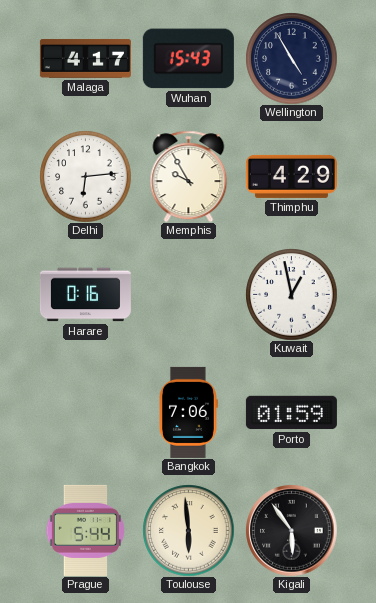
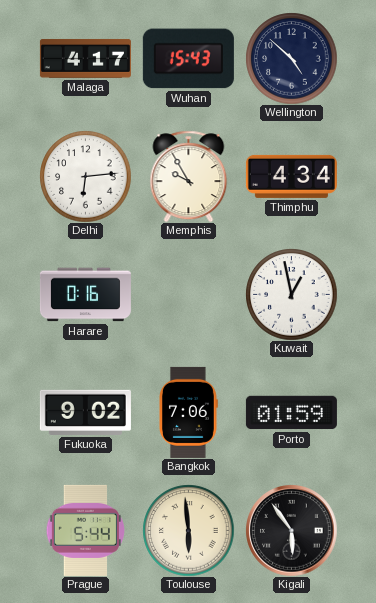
Wellington: 4:55 -> 4:52 (291, 58)
Thimphu: 4:29 -> 4:34 (291, 176)
Fukuoka: none -> 9:02 (85, 412)
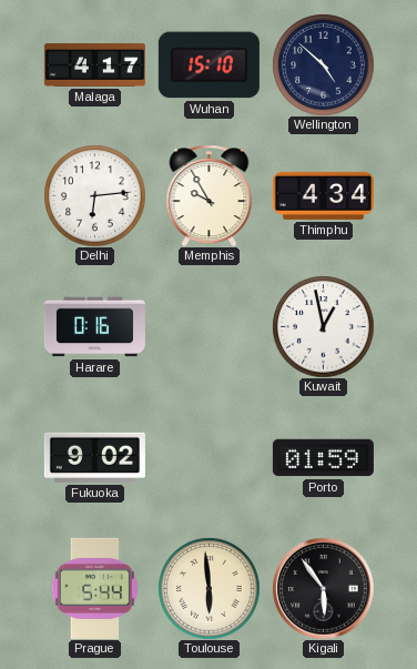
Wuhan: 15:43 -> 15:10 (208, 65)
Bangkok: 7:06 -> none (189, 412)
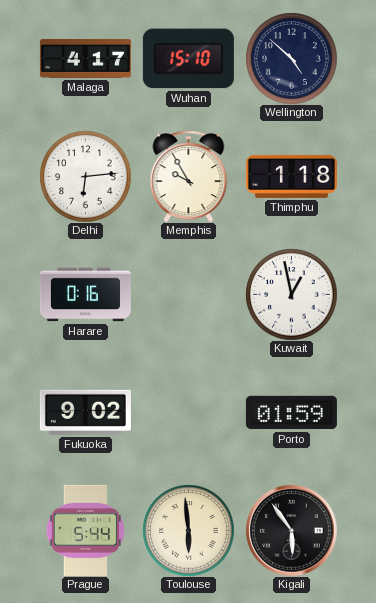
Thimphu: 4:34 -> 1:18 (291, 176)
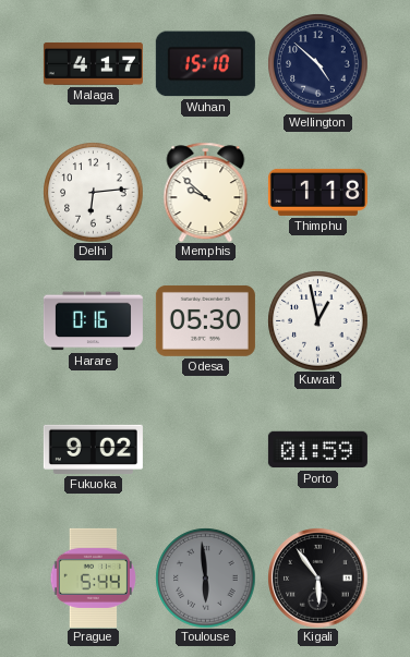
Memphis: 9:55 -> 9:52 (206, 192)
Odesa: none -> 05:30 (205, 320)
Toulouse dial: cream -> grey (205, 577)
